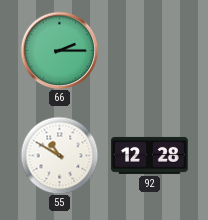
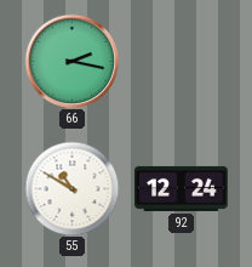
66: 2:15 -> 2:17 (71, 61)
92: 12:28 -> 12:24 (182, 188)
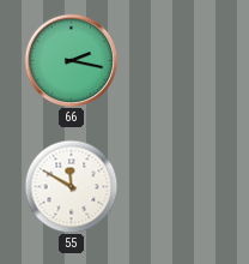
55: 10:50 -> 11:50 (71, 186)
92: 12:24 -> none (182, 188)
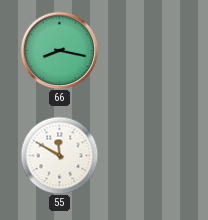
66: 2:17 -> 8:17 (59, 50)
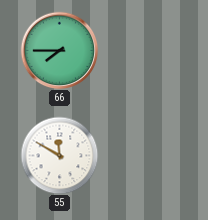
66: 8:17 -> 7:45 (59, 50)
